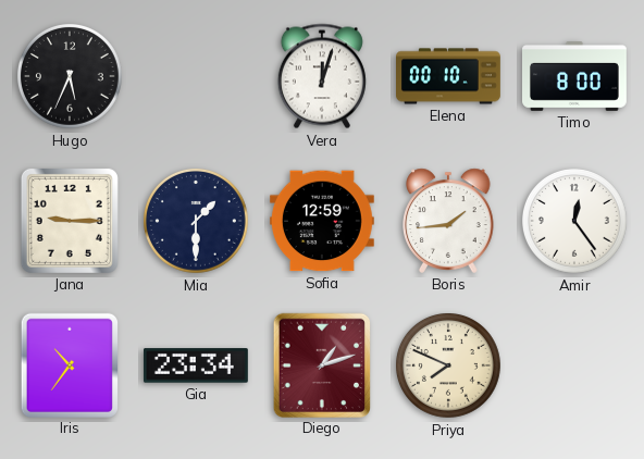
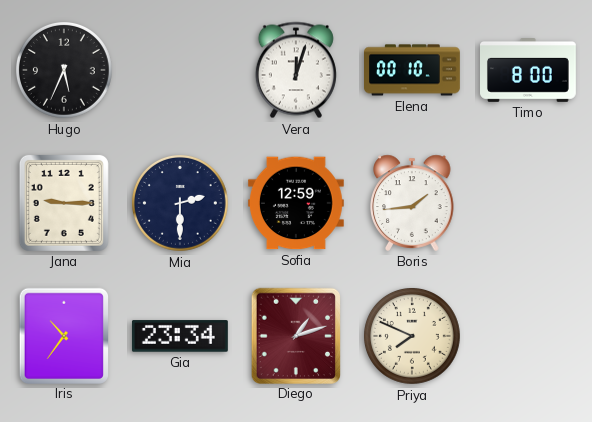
Mia: 1:30 -> 2:30 (181, 204)
Amir: 12:24 -> none (575, 222)
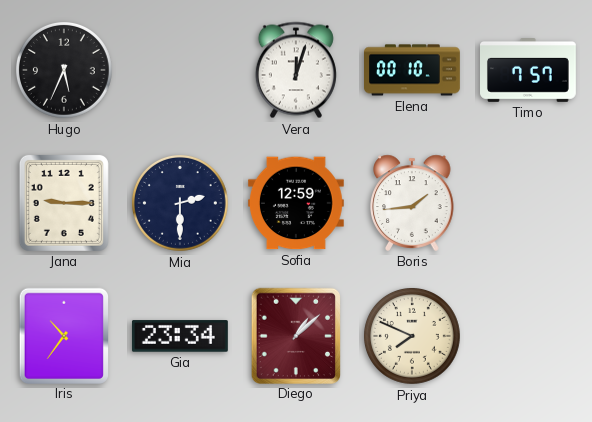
Timo: 8:00 -> 7:57 (529, 71)
Diego: 1:12 -> 1:08 (295, 335)
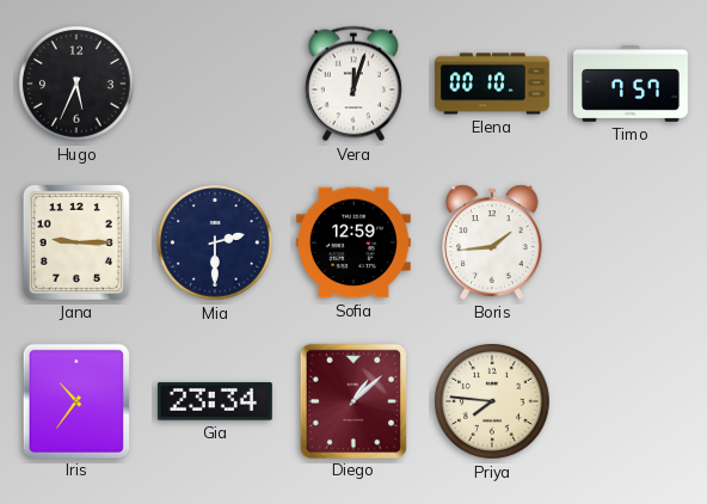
Priya: 7:49 -> 7:46 (493, 402)
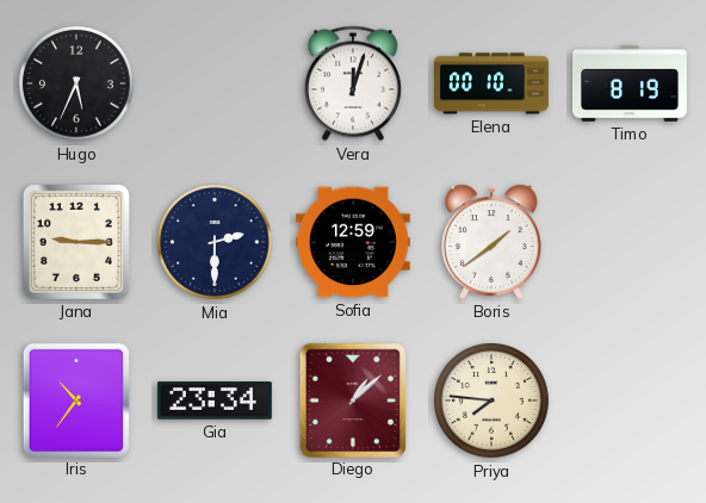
Timo: 7:57 -> 8:19 (631, 85)
Boris: 1:44 -> 1:39 (491, 242)
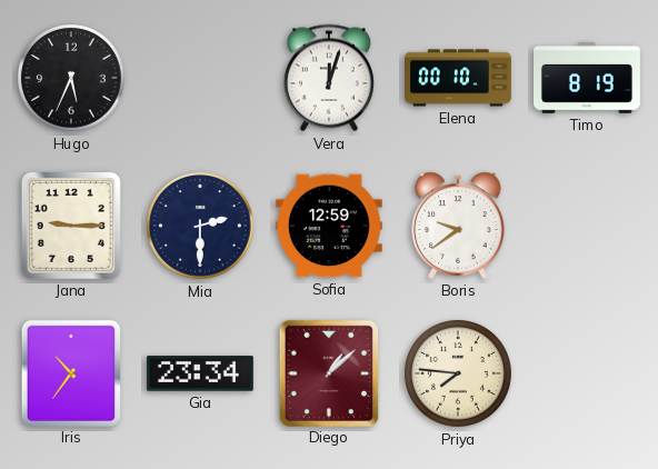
Boris: 1:39 -> 9:39 (458, 226)
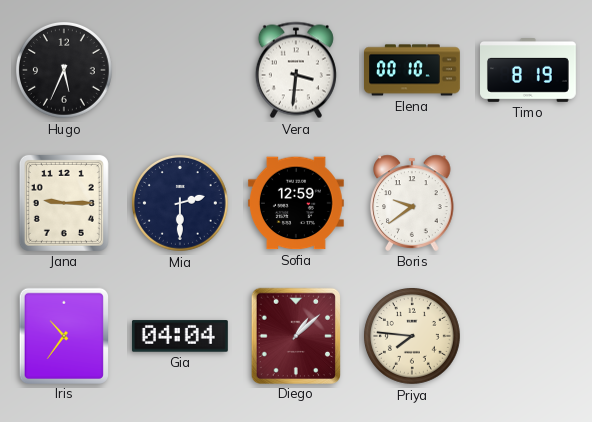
Vera: 12:03 -> 3:31 (296, 70)
Gia: 23:34 -> 04:04 (180, 336)
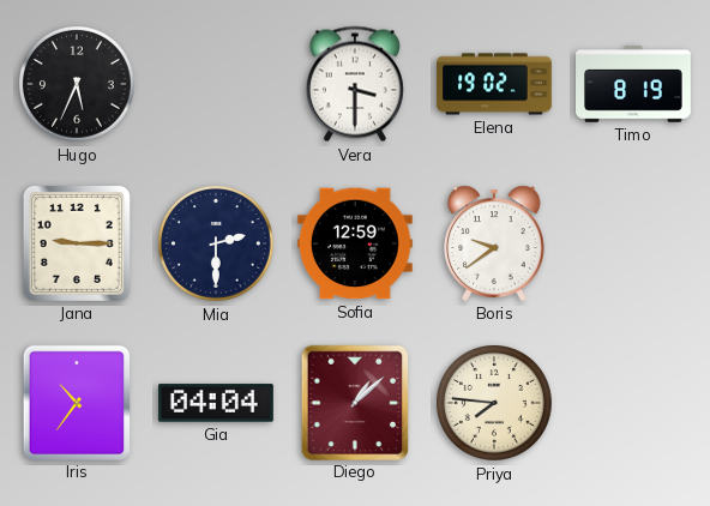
Vera: 3:31 -> 3:30 (355, 84)
Elena: 00:10 -> 19:02 (495, 84)
